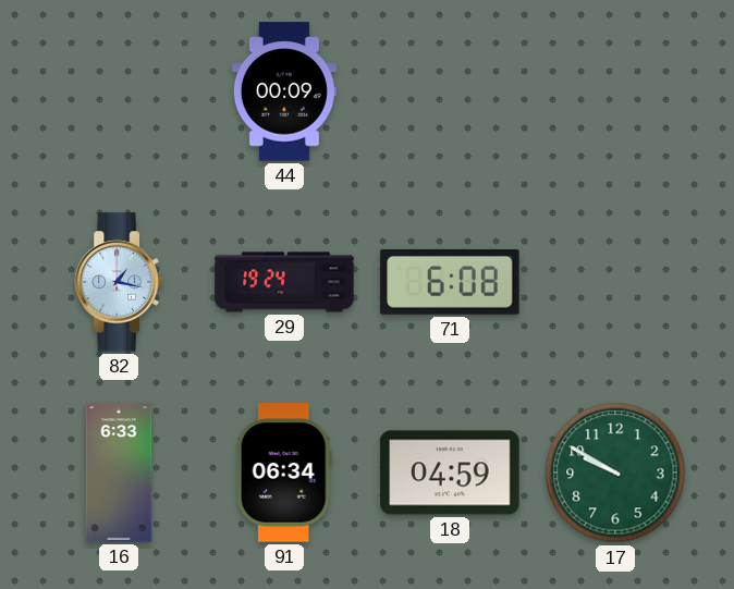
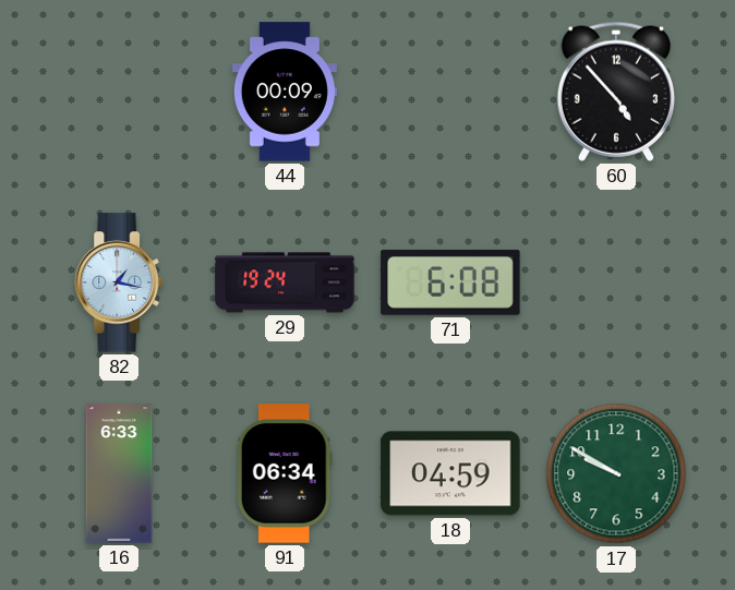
60: none -> 4:53 (616, 92)
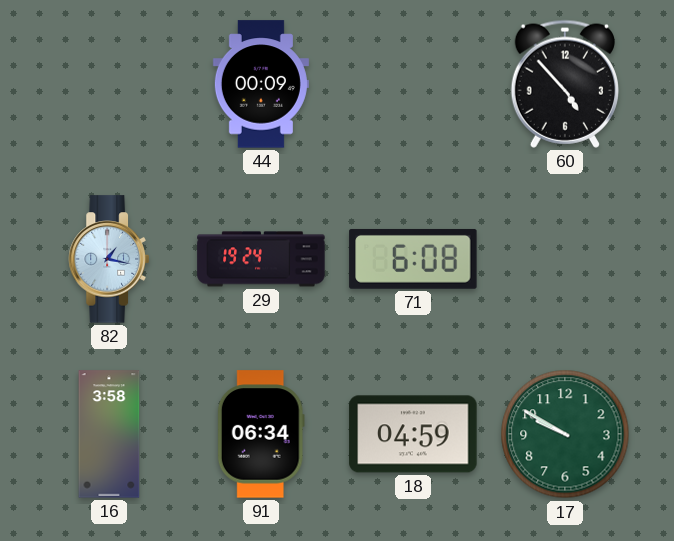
16: 6:33 -> 3:58 (109, 434)
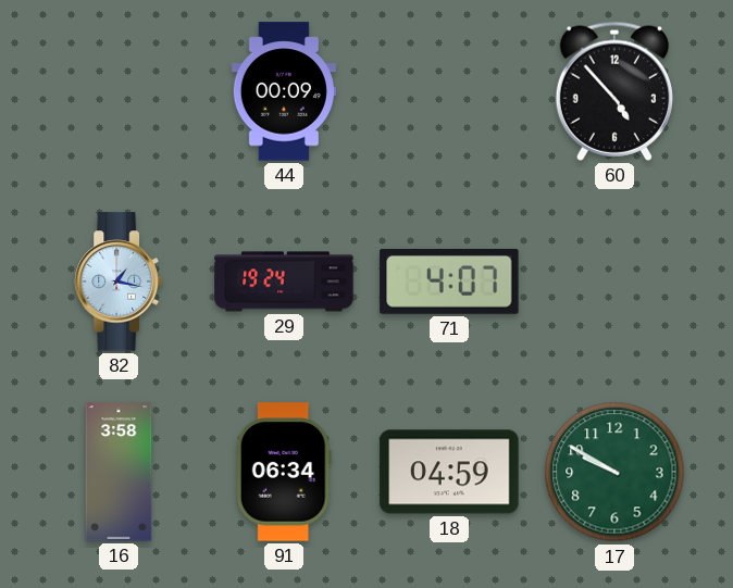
71: 6:08 -> 4:07 (449, 282)
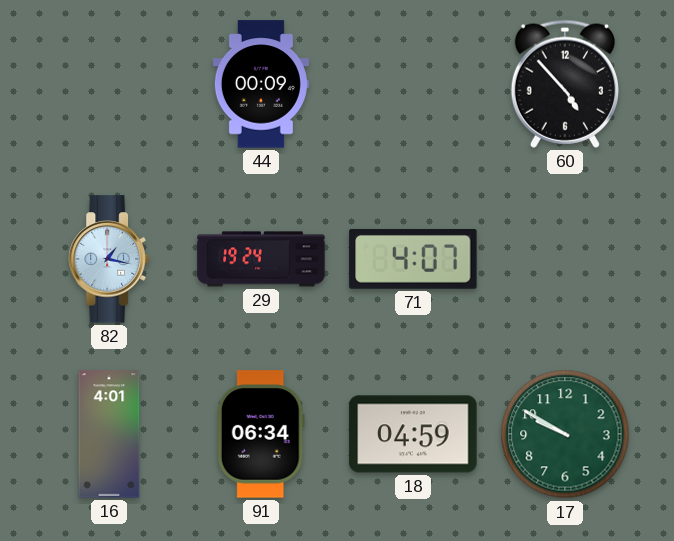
16: 3:58 -> 4:01 (109, 434)
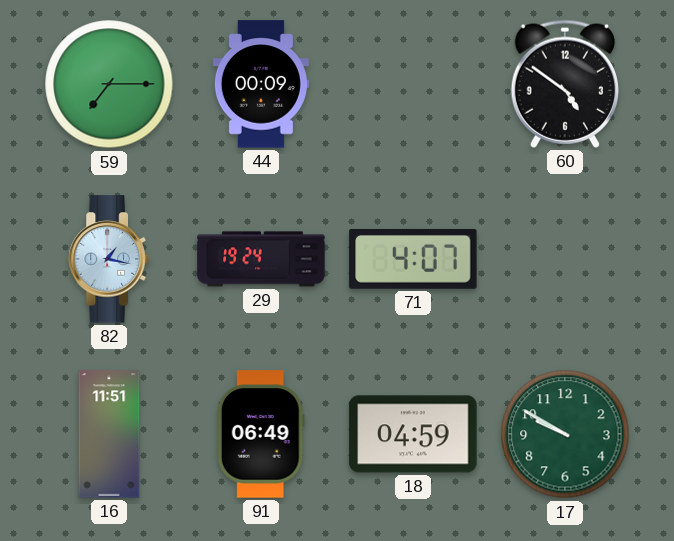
59: none -> 7:15 (109, 84)
60: 4:53 -> 4:51 (565, 84)
16: 4:01 -> 11:51 (109, 434)
91: 06:34 -> 06:49 (261, 434)
